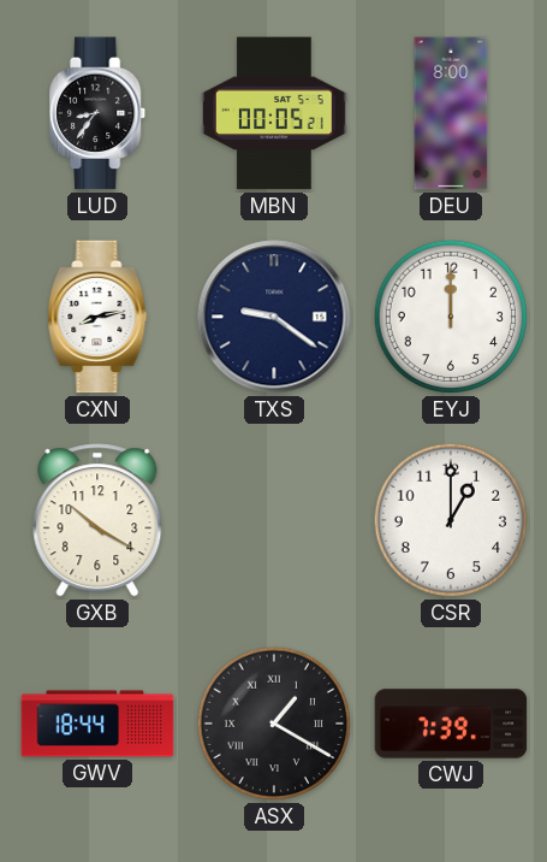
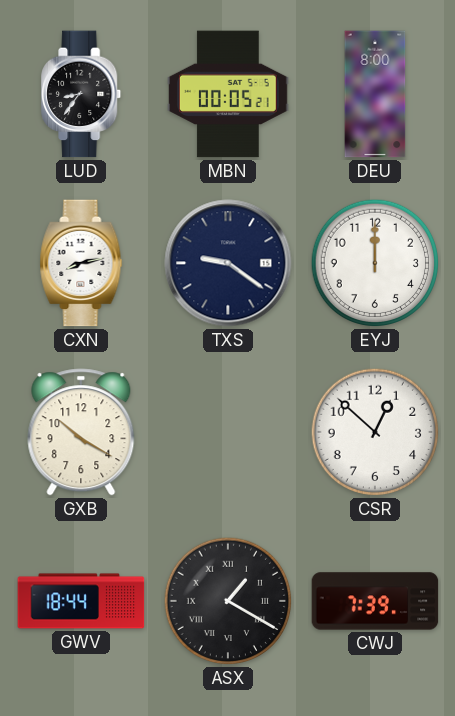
CSR: 1:00 -> 12:52 (375, 432)
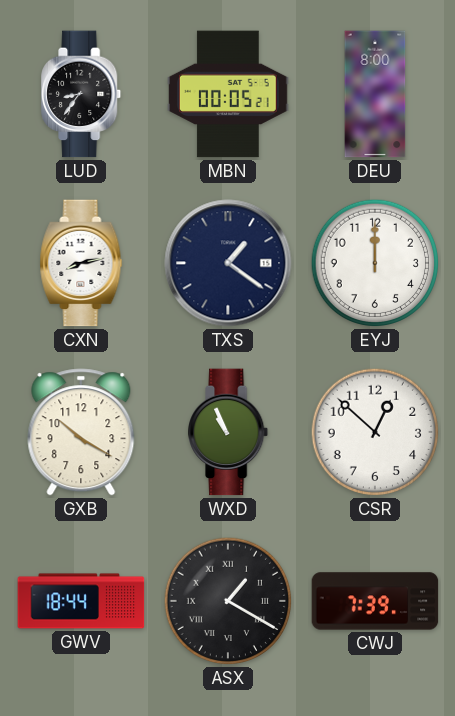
TXS: 9:21 -> 1:21 (228, 263)
WXD: none -> 10:56 (229, 432)
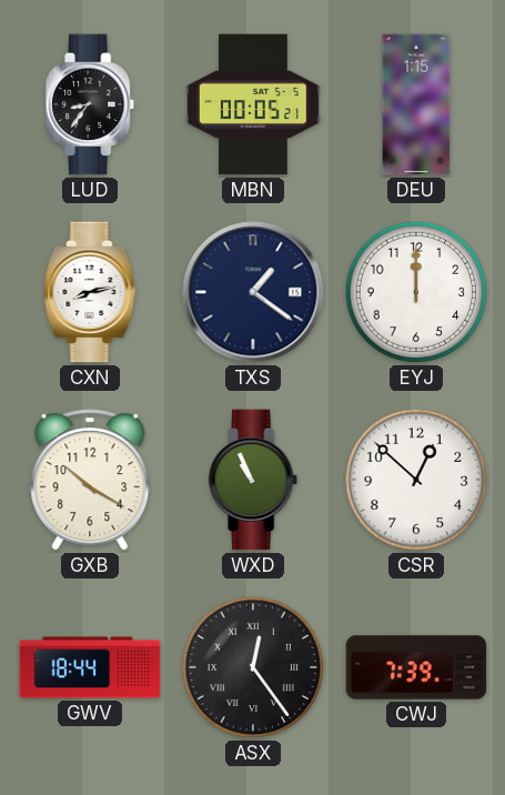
DEU: 8:00 -> 1:15 (416, 104)
ASX: 1:20 -> 12:24 (253, 667)
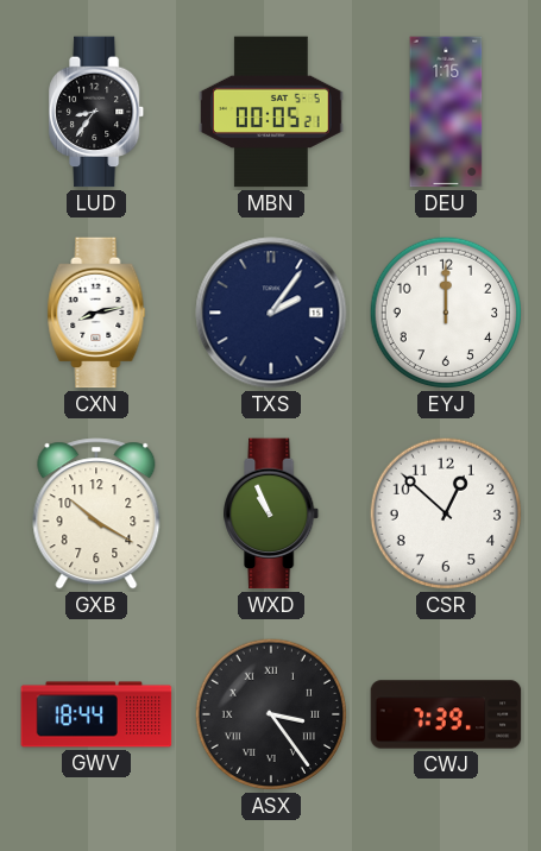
TXS: 1:21 -> 2:06 (271, 313)
ASX: 12:24 -> 3:24 (271, 714)
